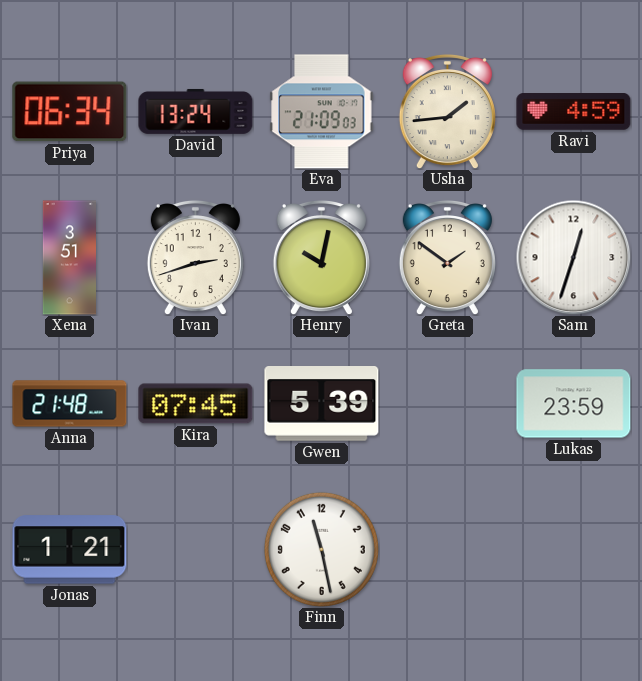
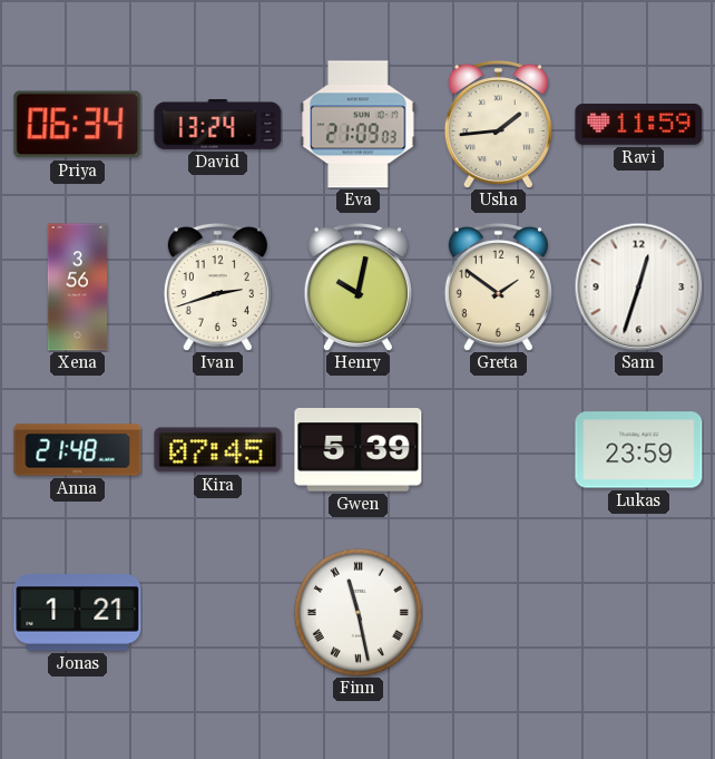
Ravi: 4:59 -> 11:59 (639, 125)
Xena: 3:51 -> 3:56 (77, 288)
Finn numerals: Arabic -> Roman (357, 612)
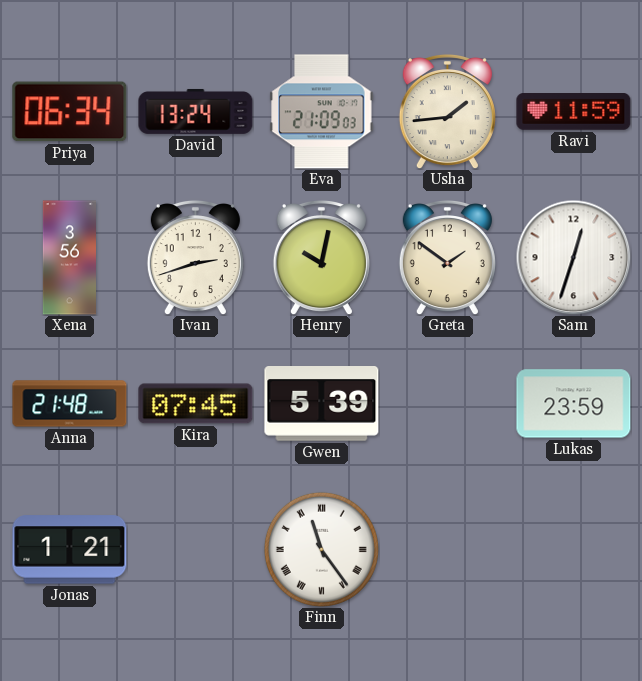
Finn: 11:28 -> 11:24 (321, 549)
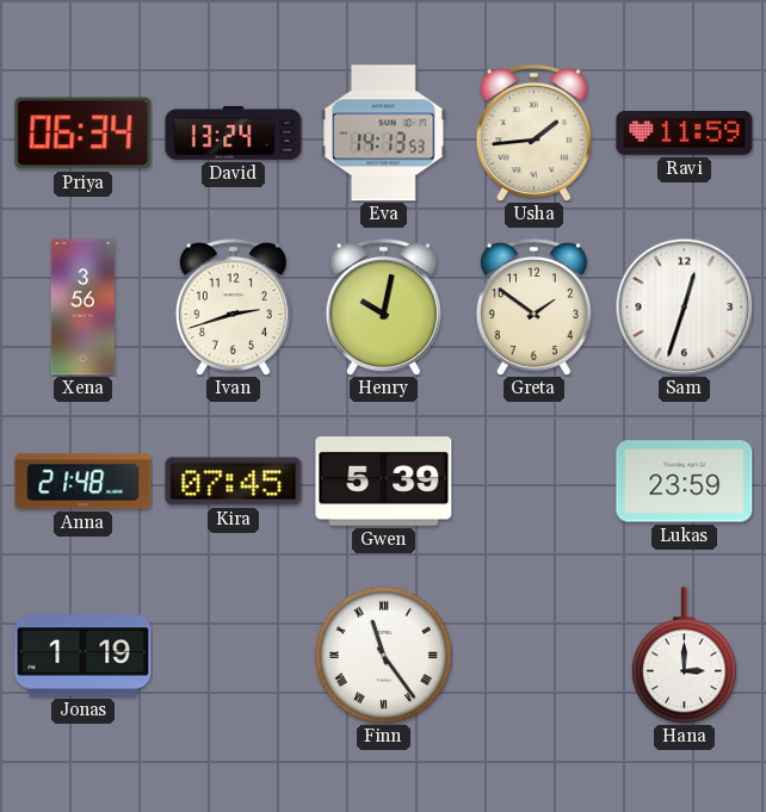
Eva: 21:09 -> 14:13 (384, 134)
Jonas: 1:21 -> 1:19 (84, 656)
Hana: none -> 3:00 (684, 656)
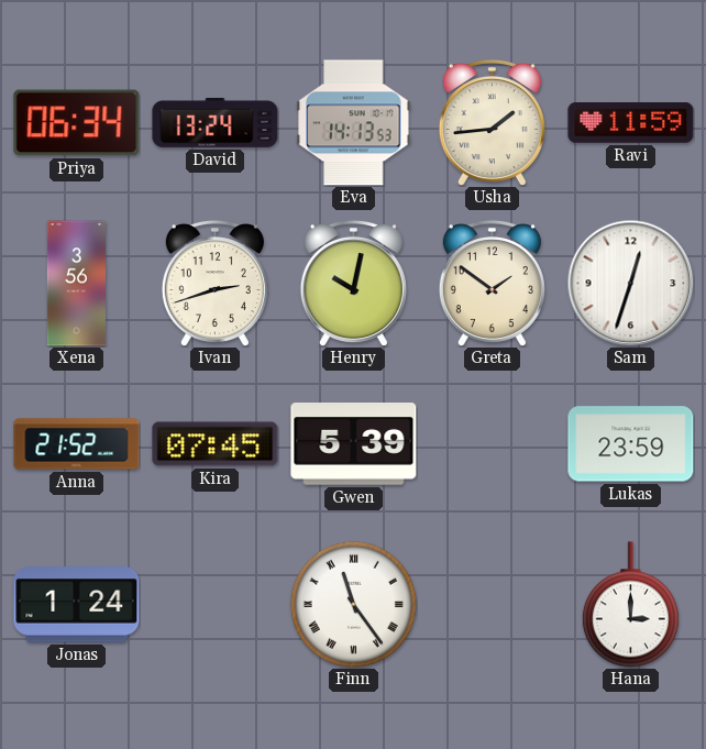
Anna: 21:48 -> 21:52 (77, 444)
Jonas: 1:19 -> 1:24 (77, 605)
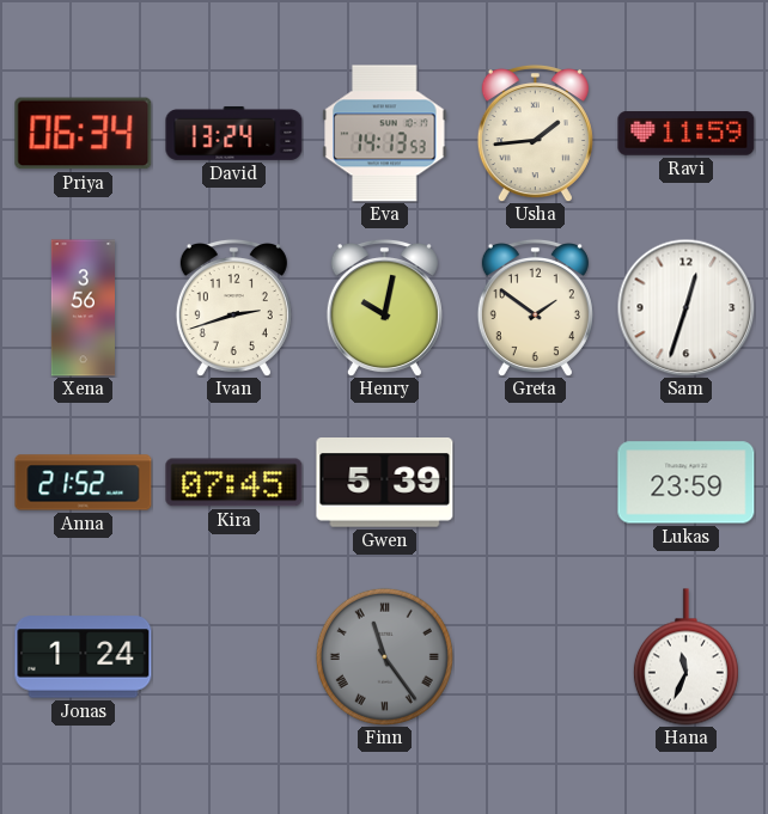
Finn dial: white -> grey (384, 656)
Hana: 3:00 -> 11:34 (685, 657)
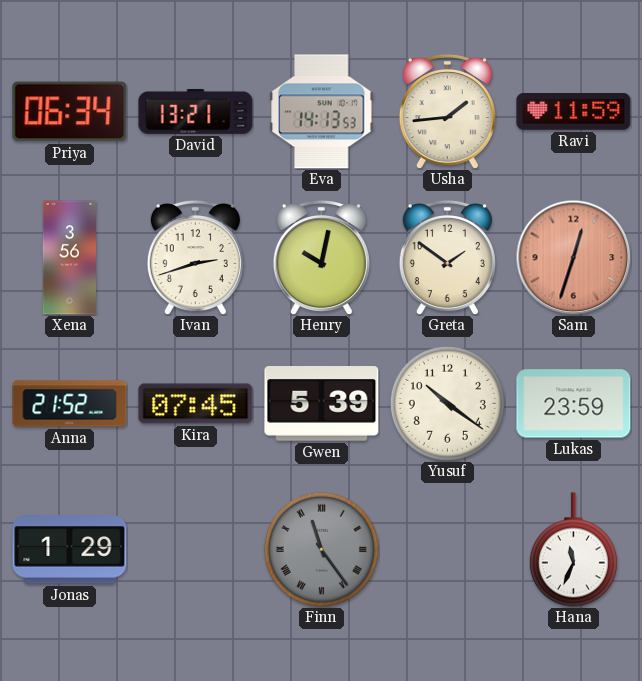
David: 13:24 -> 13:21 (196, 111)
Sam dial: white -> salmon (573, 257)
Yusuf: none -> 10:21 (447, 403)
Jonas: 1:24 -> 1:29 (70, 550)
